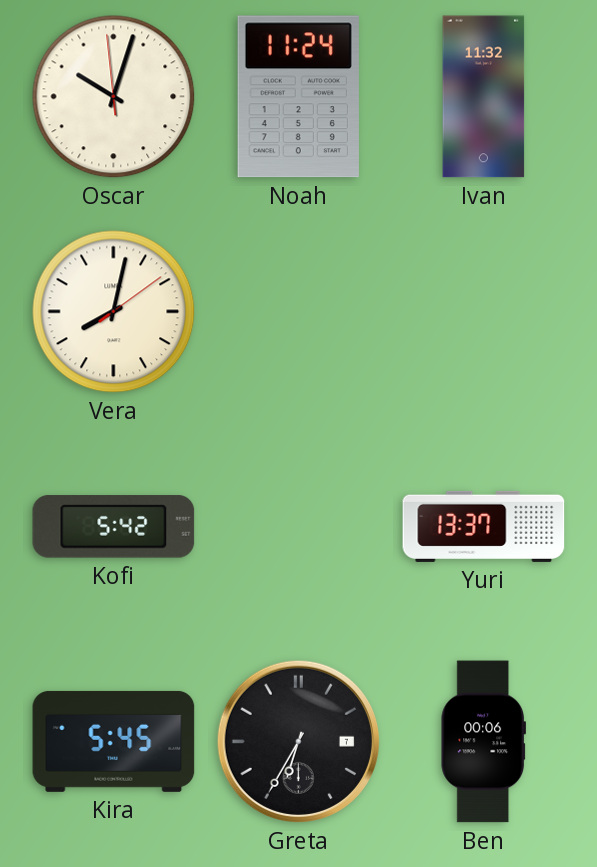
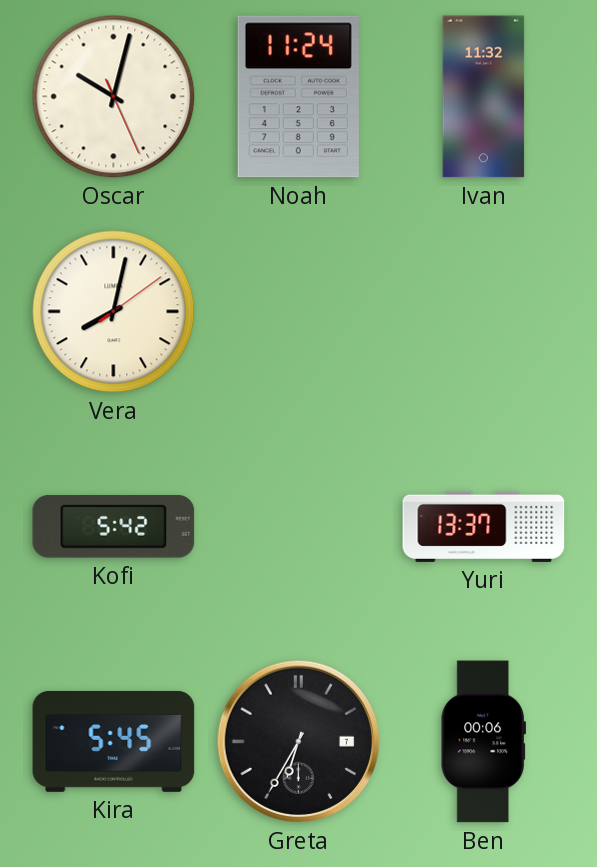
Oscar: 10:02:59 -> 10:02:26 (114, 97)
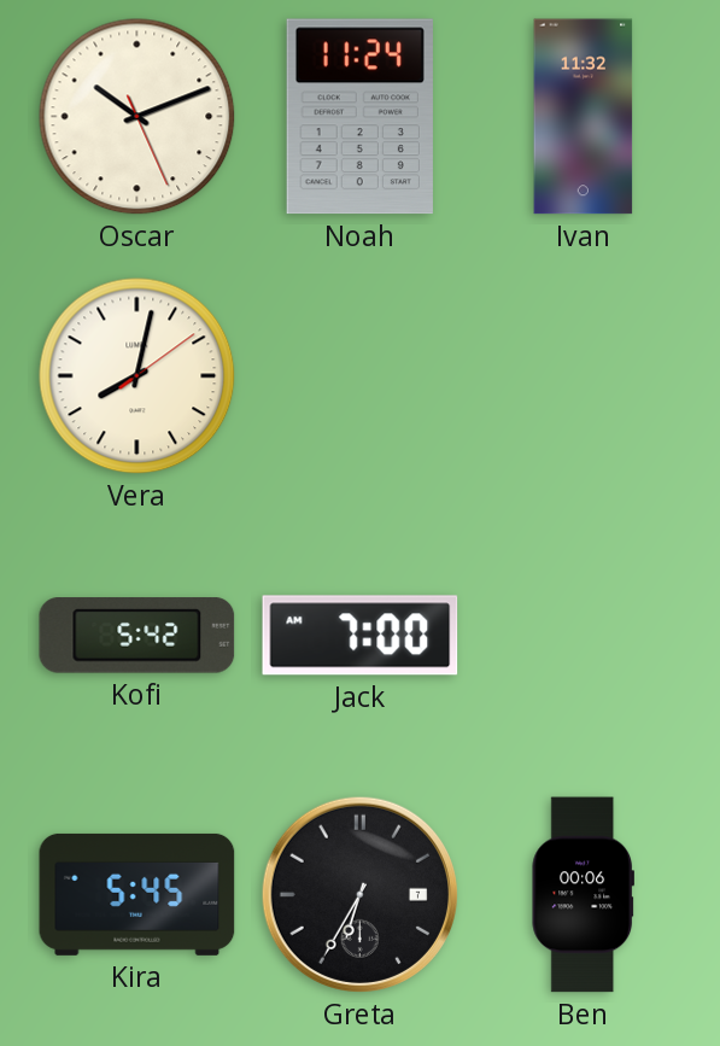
Oscar: 10:02 -> 10:11 (137, 117)
Jack: none -> 7:00 (361, 636)
Yuri: 13:37 -> none (484, 526)
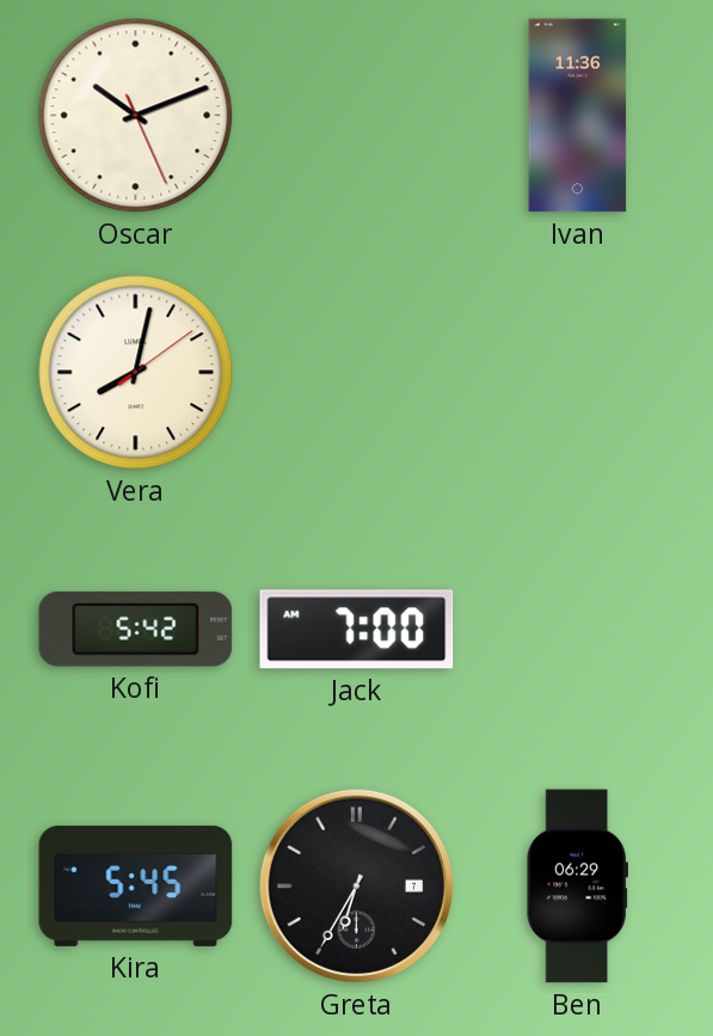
Noah: 11:24 -> none (359, 117)
Ivan: 11:32 -> 11:36 (578, 116)
Ben: 00:06 -> 06:29 (577, 887)
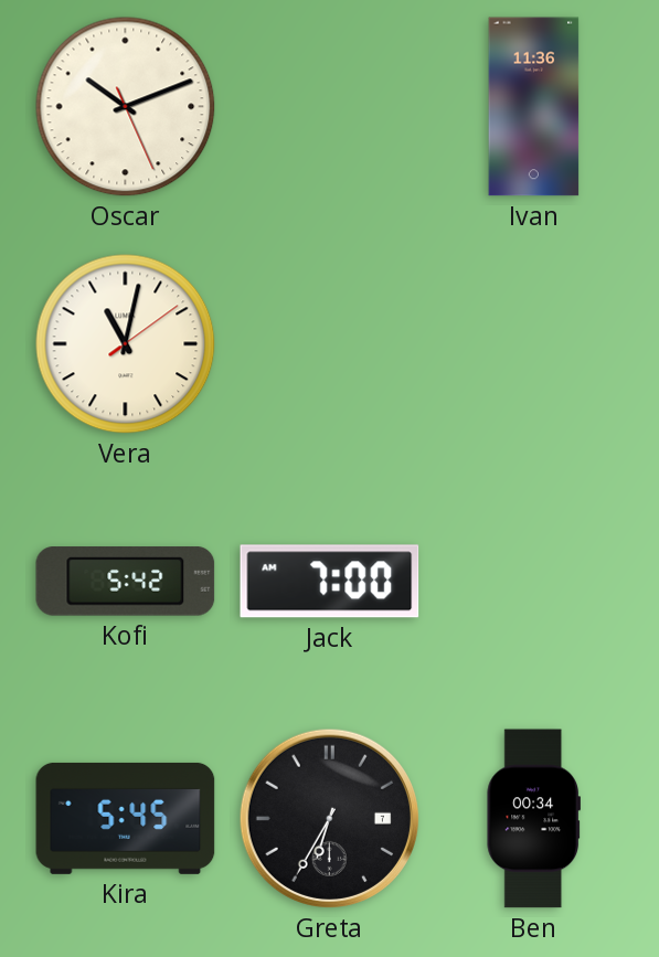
Vera: 8:02 -> 11:02 (126, 344)
Ben: 06:29 -> 00:34 (533, 819)
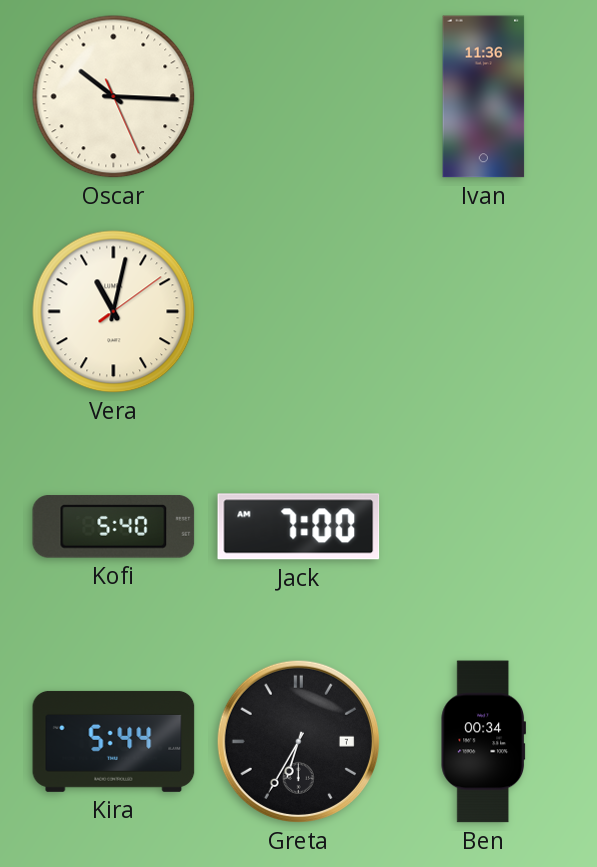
Oscar: 10:11 -> 10:15 (114, 97)
Kofi: 5:42 -> 5:40 (114, 527)
Kira: 5:45 -> 5:44 (114, 741)
